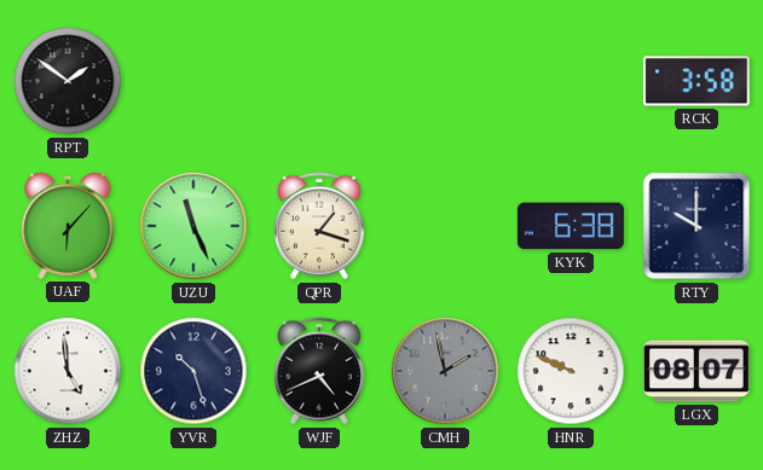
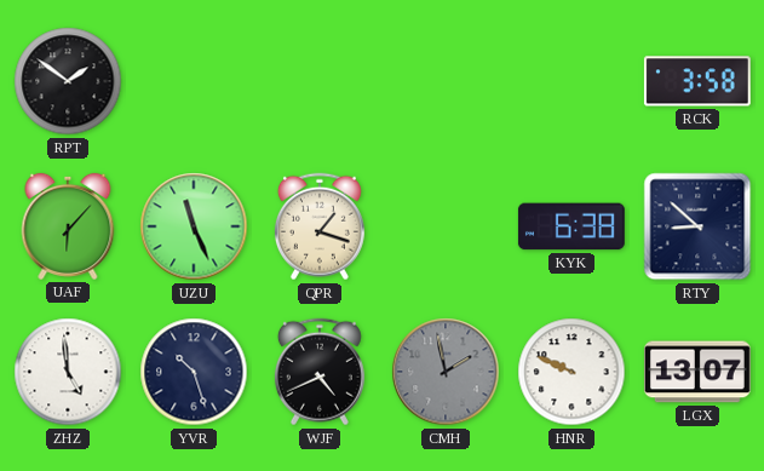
RTY: 10:00 -> 8:52 (697, 226)
LGX: 08:07 -> 13:07 (697, 372)
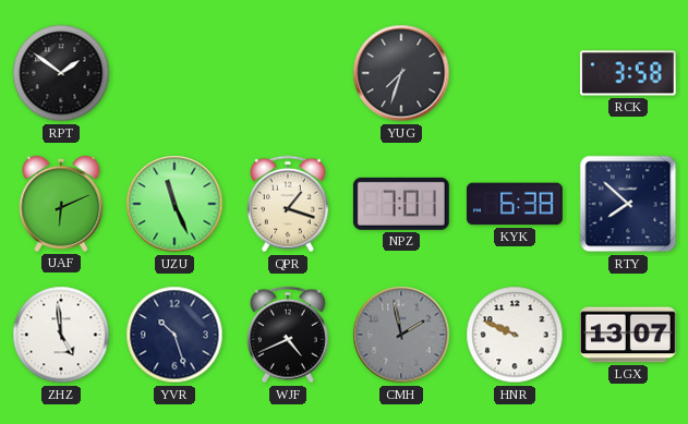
YUG: none -> 7:33 (401, 73)
UAF: 6:07 -> 6:11 (61, 204)
NPZ: none -> 7:01 (401, 204)
RTY: 8:52 -> 7:52 (628, 204)
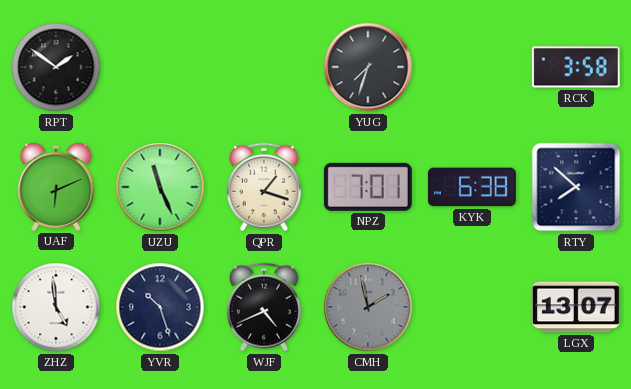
HNR: 9:49 -> none (515, 335)
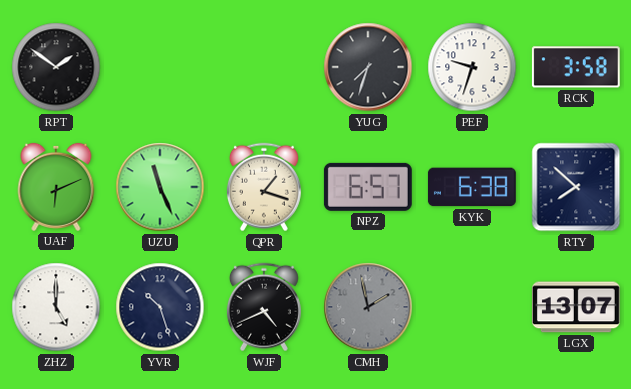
PEF: none -> 9:33 (472, 67)
NPZ: 7:01 -> 6:57 (368, 187)
ZHZ: 4:59 -> 5:00 (56, 307)
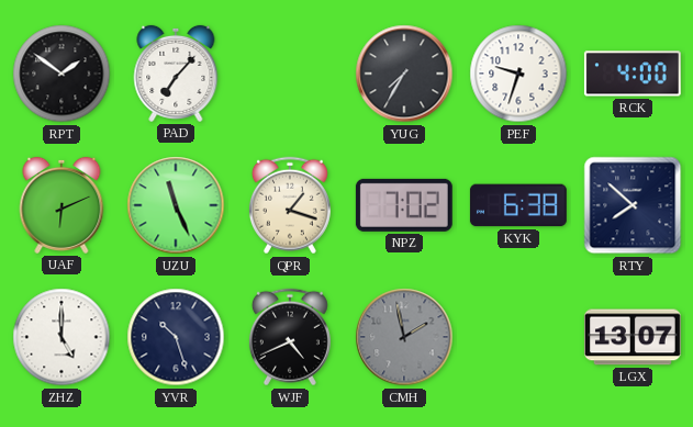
PAD: none -> 7:07 (176, 74)
YUG: 7:33 -> 7:35 (404, 74)
RCK: 3:58 -> 4:00 (633, 74)
NPZ: 6:57 -> 7:02 (404, 205)
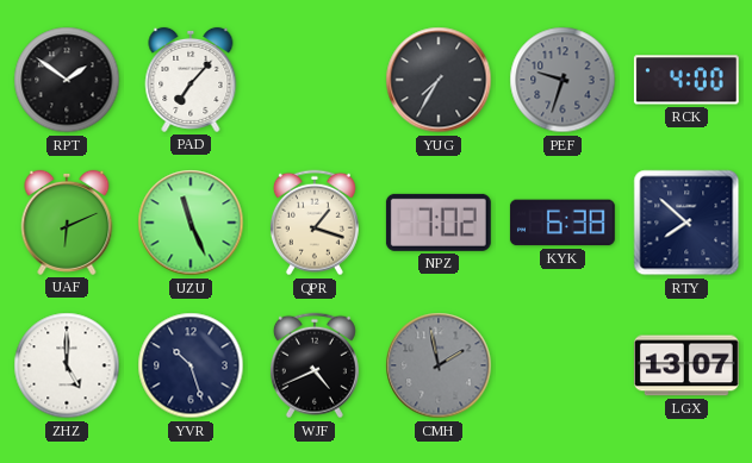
PEF dial: white -> grey (563, 80)
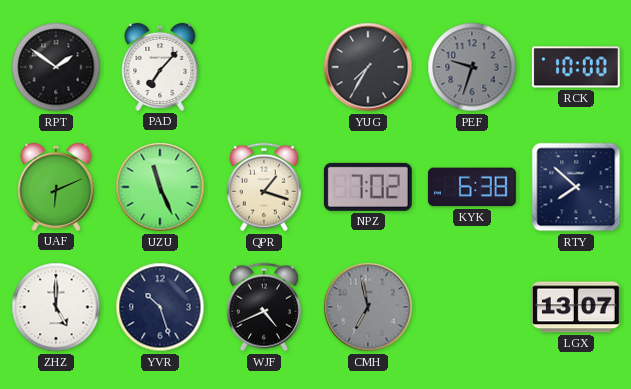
RCK: 4:00 -> 10:00 (576, 67)
CMH: 1:58 -> 6:58 (368, 307)
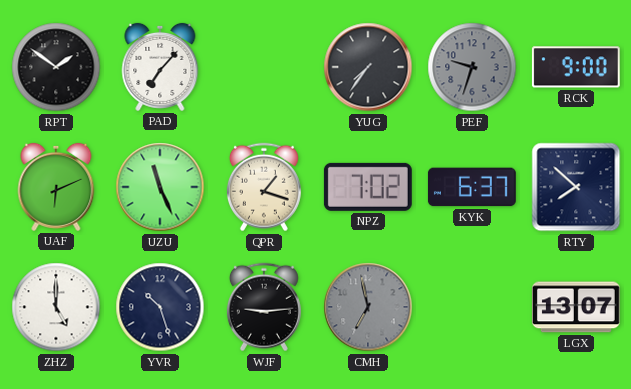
YUG: 7:35 -> 7:36 (368, 67)
RCK: 10:00 -> 9:00 (576, 67)
KYK: 6:38 -> 6:37 (472, 187)
WJF: 4:41 -> 9:14 (264, 307)
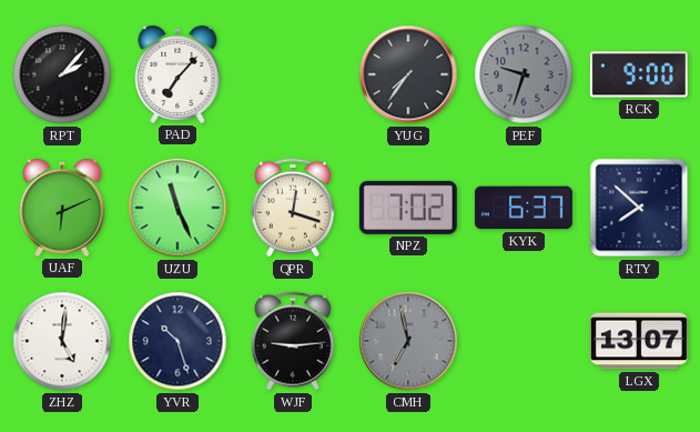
RPT: 1:51 -> 2:07 (62, 74)
QPR: 1:18 -> 12:18 (293, 208)
ZHZ: 5:00 -> 5:01 (62, 341)
